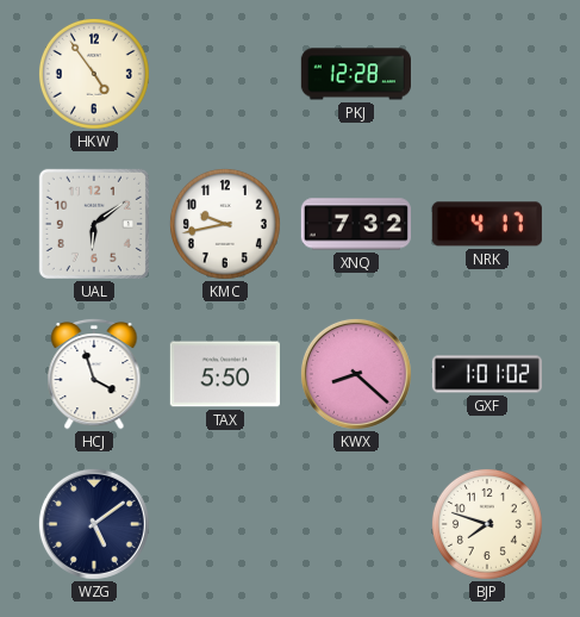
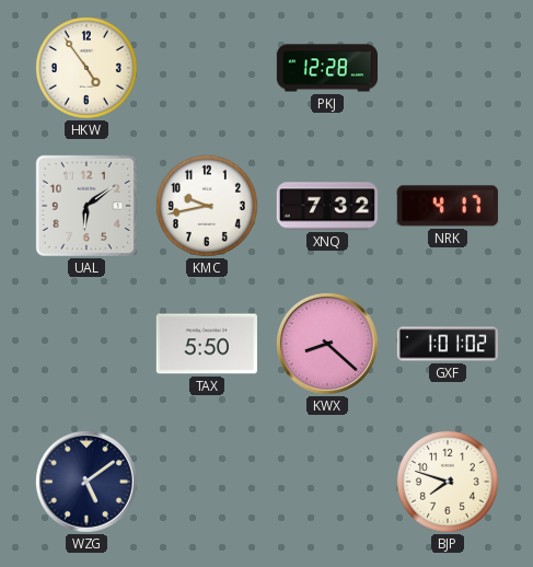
HCJ: 3:57 -> none (94, 374)
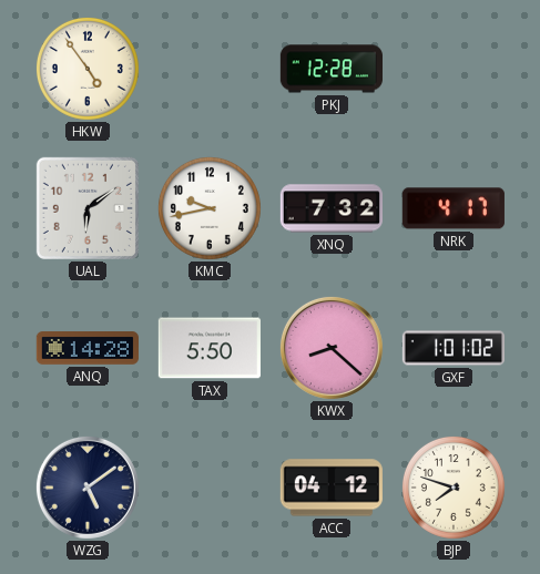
ANQ: none -> 14:28 (88, 349)
ACC: none -> 04:12 (332, 488)
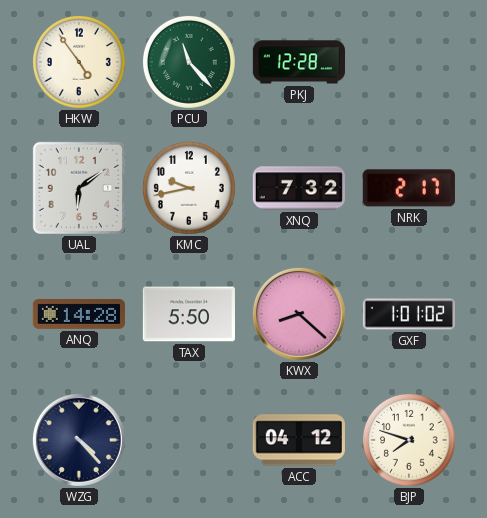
PCU: none -> 11:23 (189, 62)
NRK: 4:17 -> 2:17 (409, 188)
WZG: 5:09 -> 4:23 (79, 440)
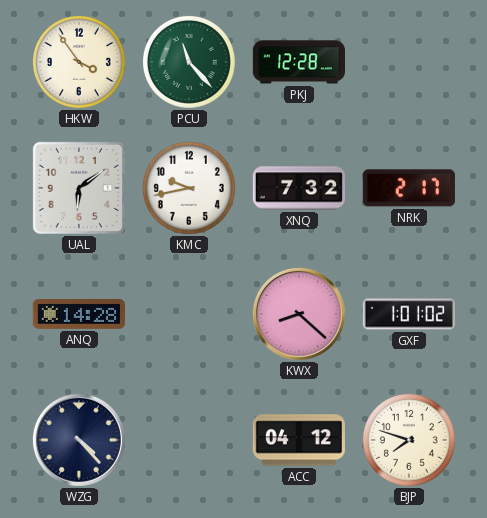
HKW: 4:54 -> 3:54 (79, 62)
TAX: 5:50 -> none (189, 314)
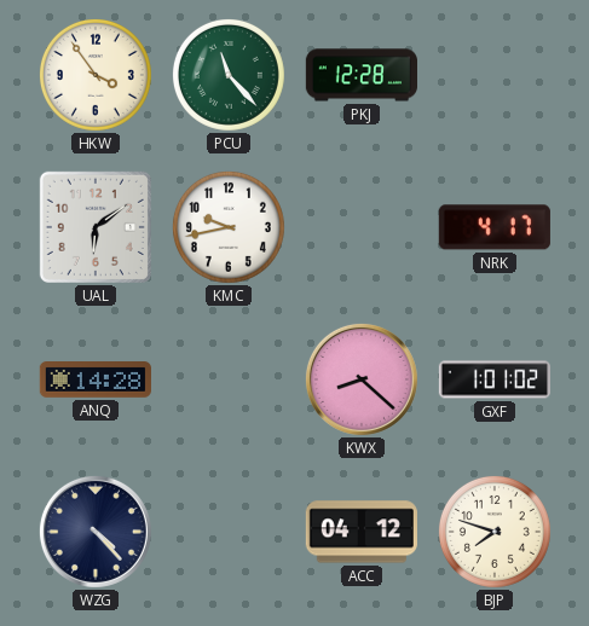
XNQ: 7:32 -> none (299, 188)
NRK: 2:17 -> 4:17 (495, 227)
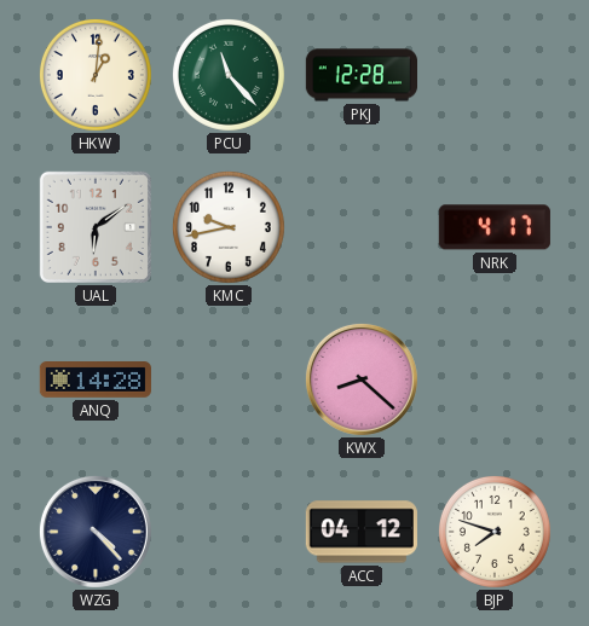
HKW: 3:54 -> 1:01 (96, 75)
GXF: 1:01 -> none (493, 379)
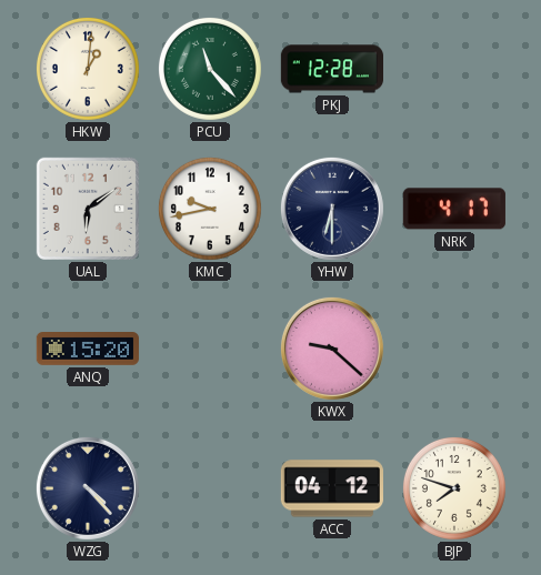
YHW: none -> 6:30 (332, 209)
ANQ: 14:28 -> 15:20 (88, 350)
KWX: 8:22 -> 9:22 (332, 349)
